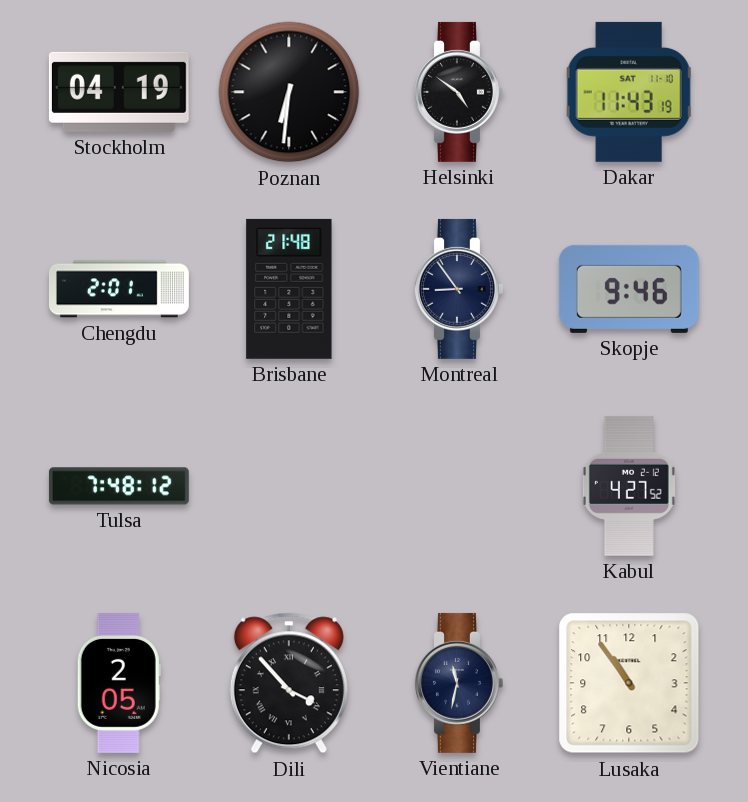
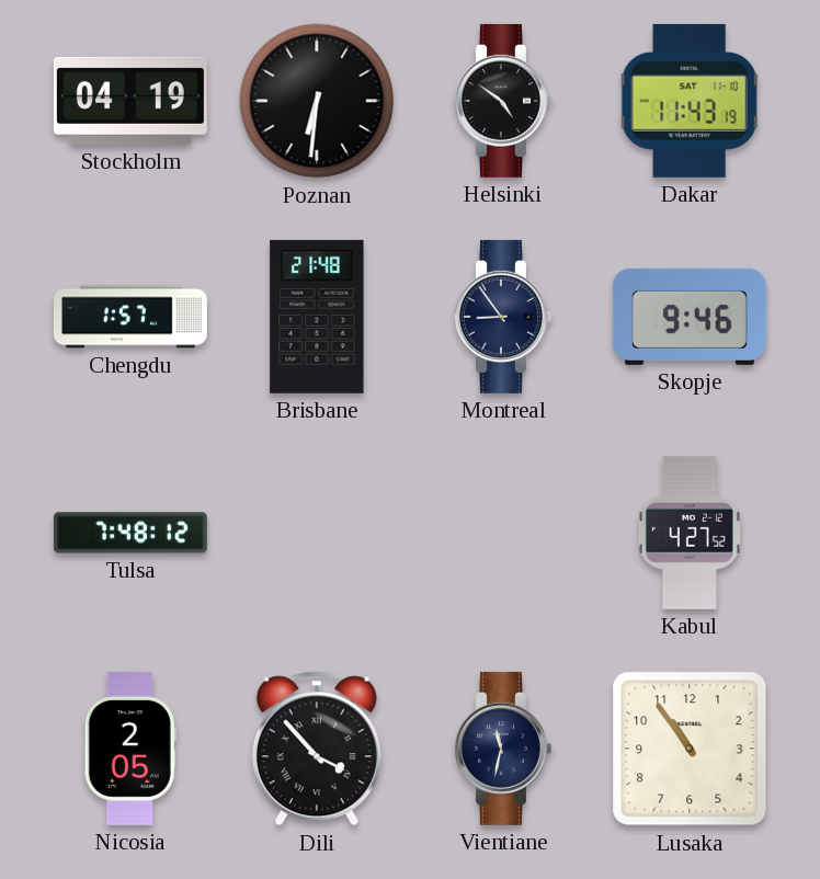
Chengdu: 2:01 -> 1:57 (130, 317)
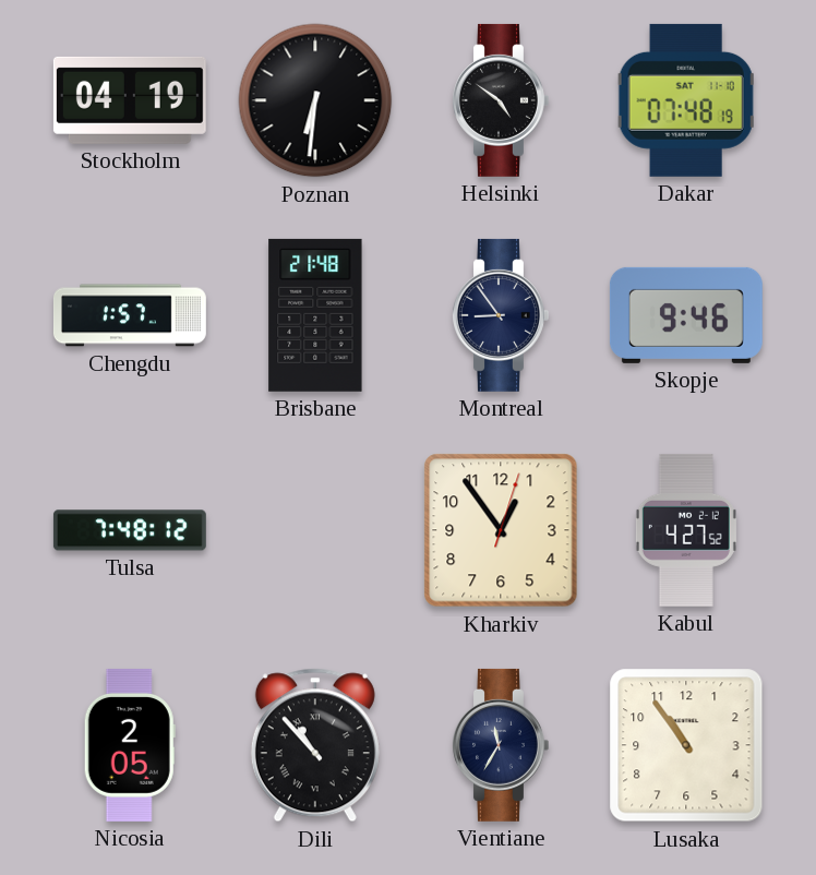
Dakar: 11:43 -> 07:48 (686, 100)
Kharkiv: none -> 12:54 (501, 530)
Dili: 3:53 -> 10:53 (315, 745)
Vientiane: 11:32 -> 11:35 (501, 745)
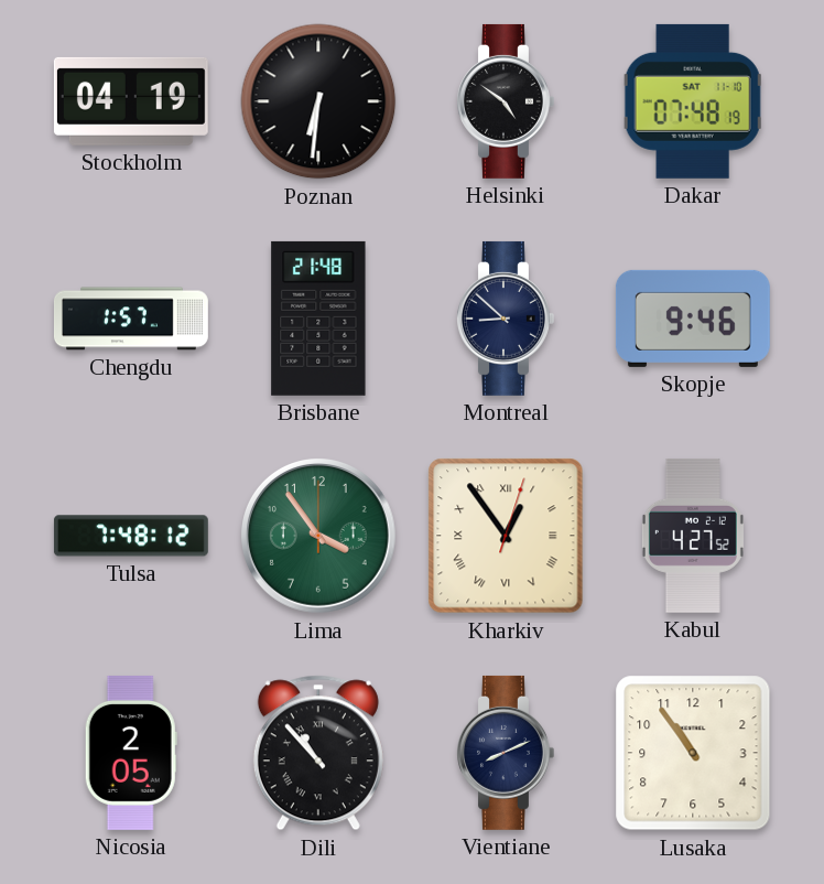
Montreal: 8:54 -> 8:52 (506, 319)
Lima: none -> 3:54 (319, 537)
Kharkiv numerals: Arabic -> Roman (506, 536)
Vientiane: 11:35 -> 8:11 (506, 753)
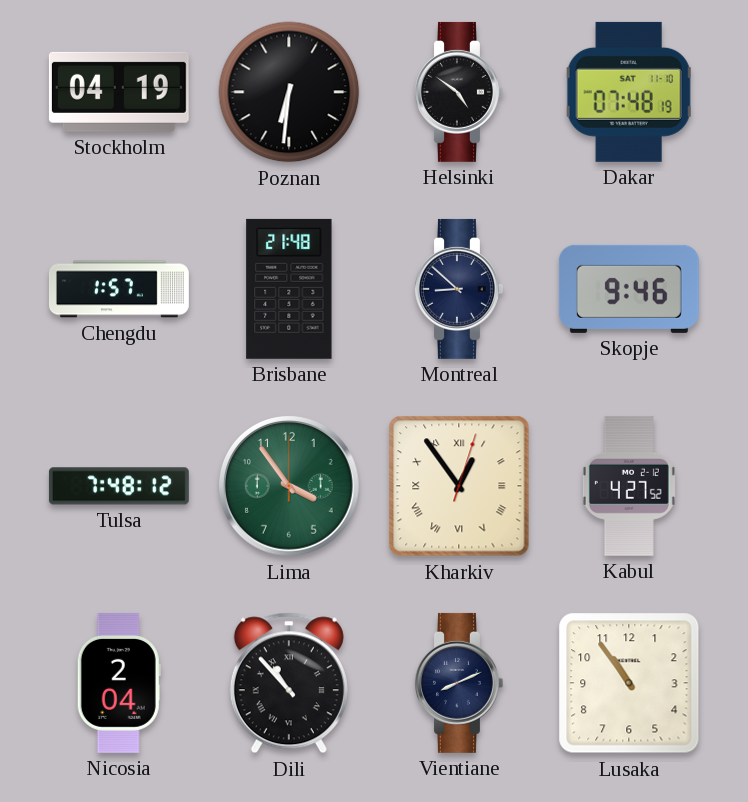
Nicosia: 2:05 -> 2:04 (119, 683)
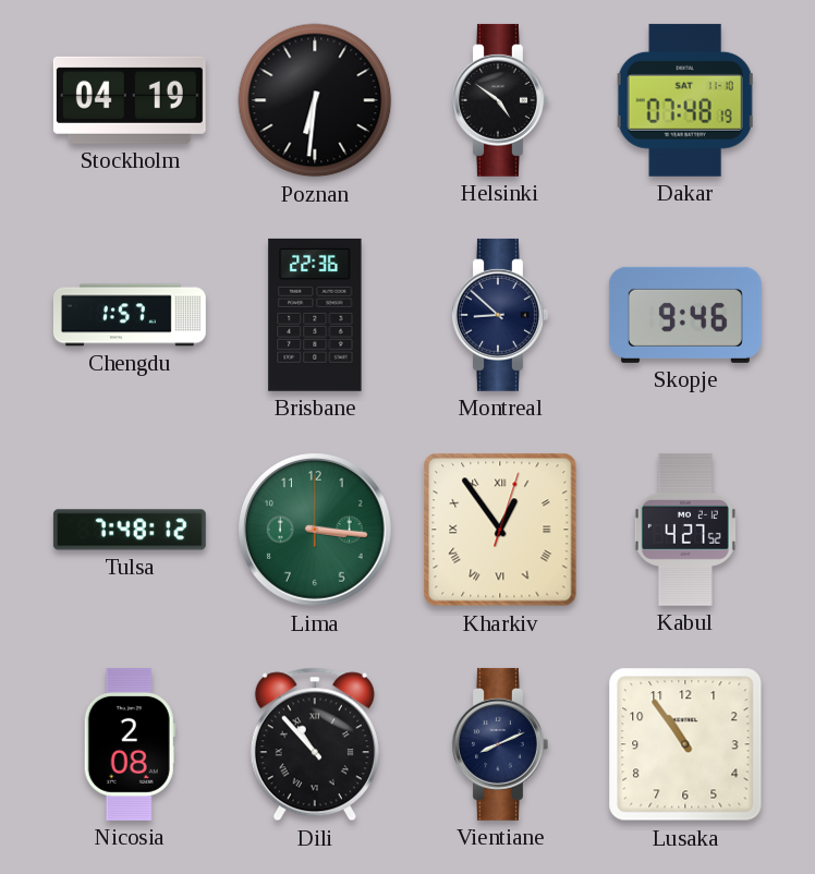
Brisbane: 21:48 -> 22:36 (315, 315)
Lima: 3:54 -> 3:16 (316, 531)
Nicosia: 2:04 -> 2:08 (130, 744)
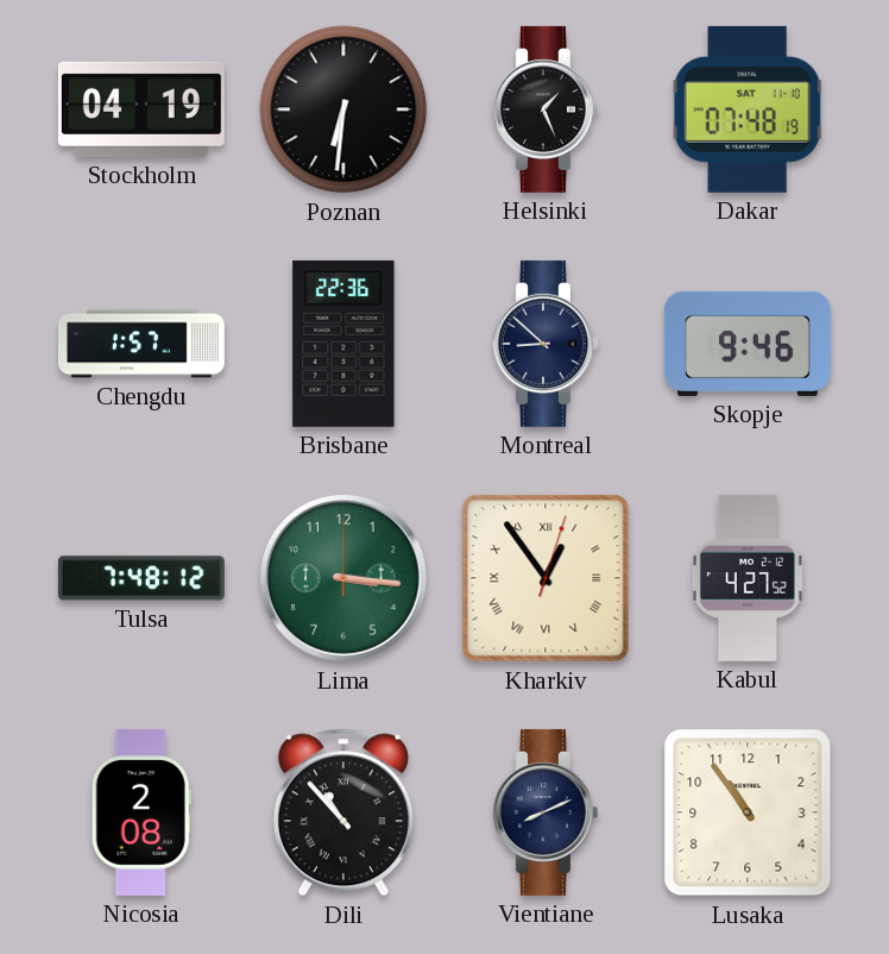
Helsinki: 4:51 -> 1:26 (546, 109)
